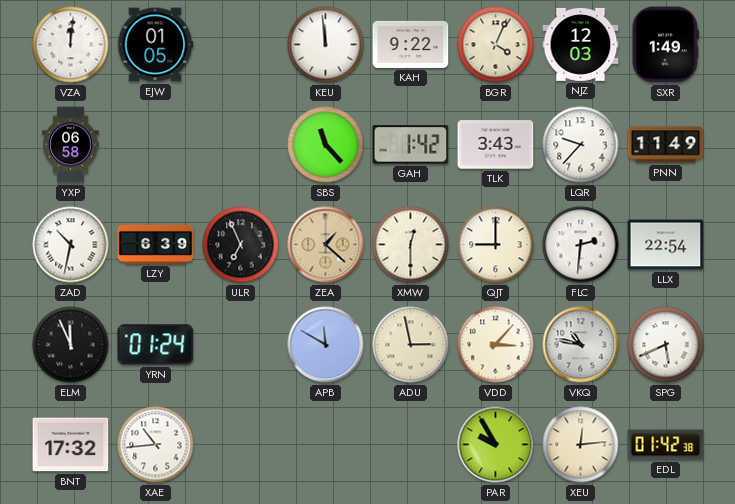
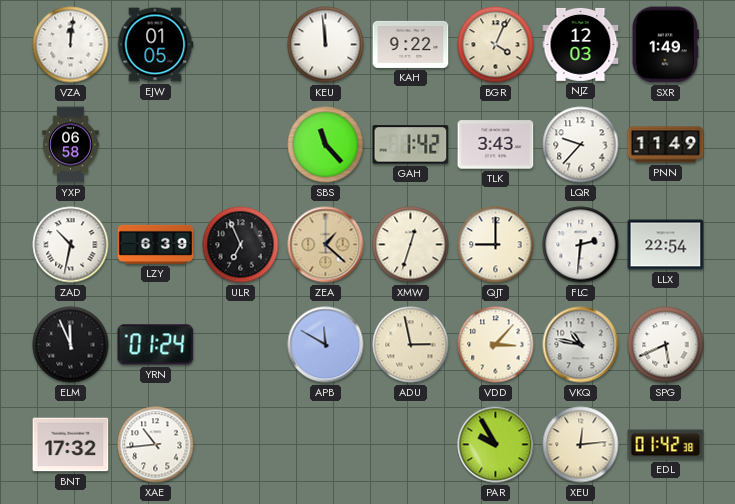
XMW: 12:30 -> 12:33 (411, 245)
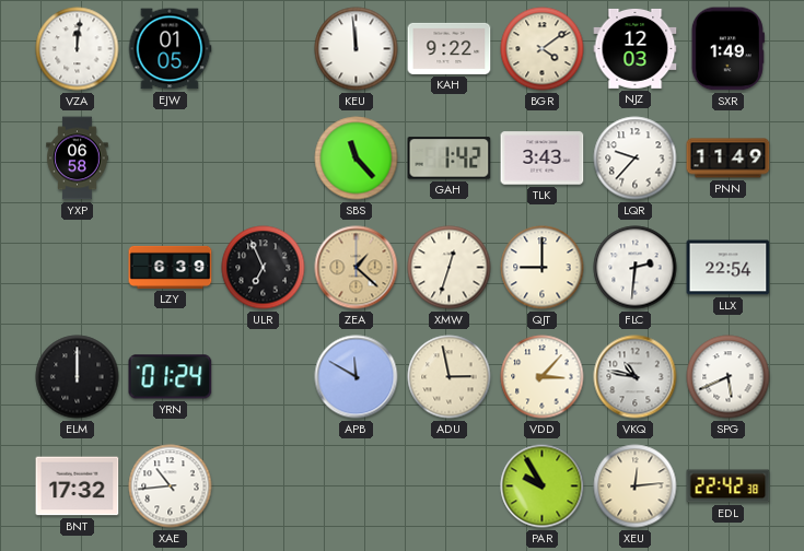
BGR: 4:04 -> 4:09 (543, 49)
ZAD: 10:32 -> none (71, 245)
ELM: 11:56 -> 12:00 (78, 377)
EDL: 01:42 -> 22:42 (729, 486)
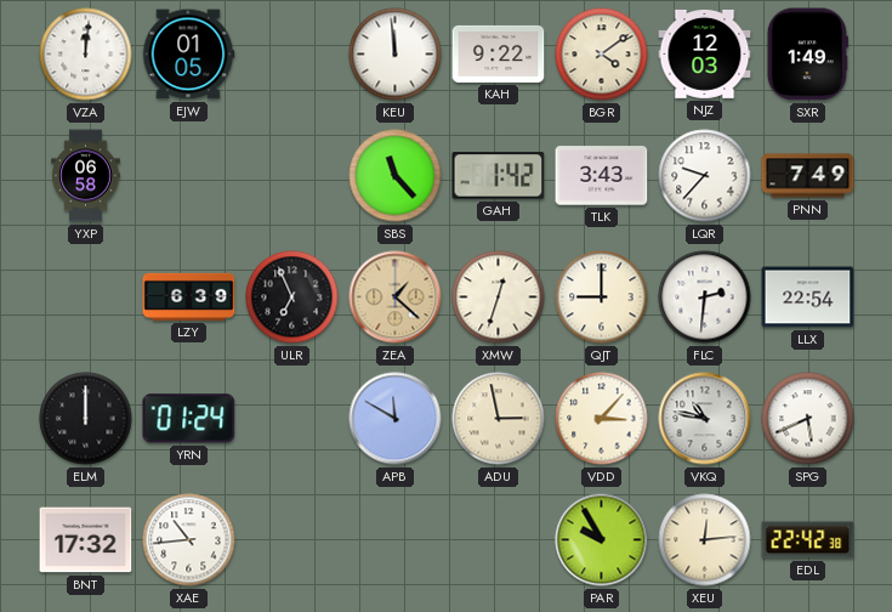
PNN: 11:49 -> 7:49 (808, 176)
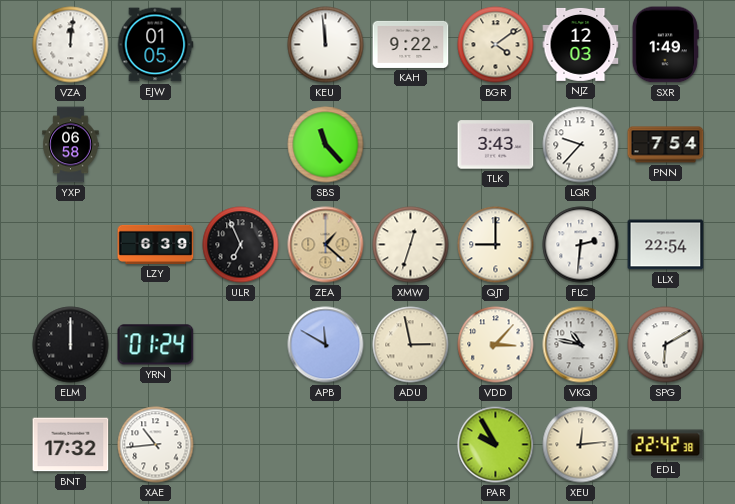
GAH: 1:42 -> none (499, 176)
PNN: 7:49 -> 7:54 (666, 145)
SPG: 5:41 -> 6:10 (666, 345)
